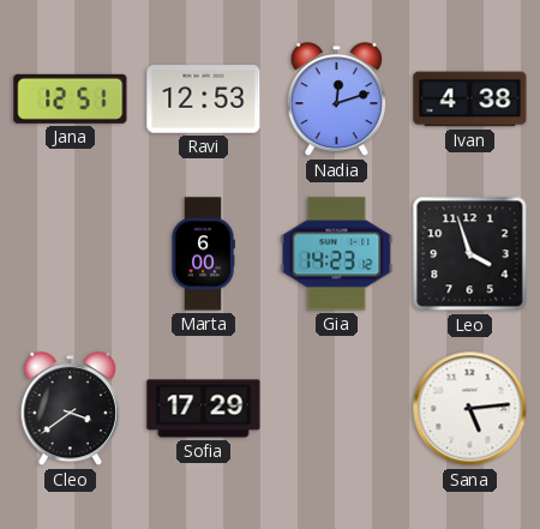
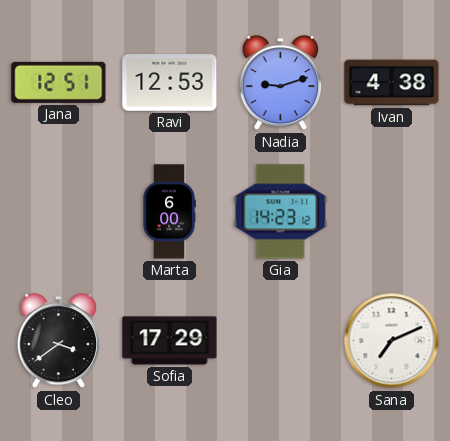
Nadia: 12:12 -> 9:12 (280, 84)
Leo: 3:57 -> none (470, 254)
Sana: 5:14 -> 7:11 (392, 341)
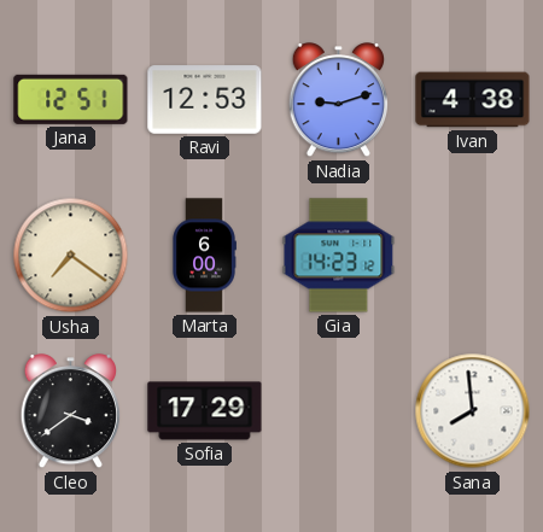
Usha: none -> 7:21 (71, 256)
Sana: 7:11 -> 7:59 (473, 411)
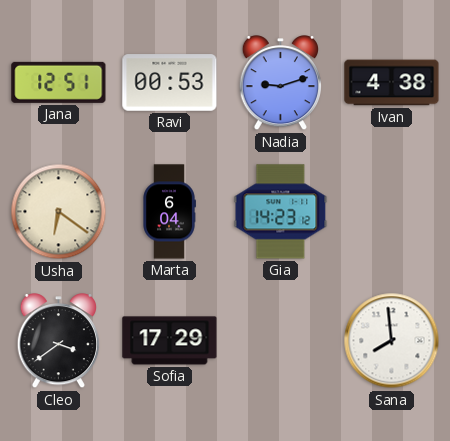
Ravi: 12:53 -> 00:53 (170, 83)
Usha: 7:21 -> 6:21 (59, 212)
Marta: 6:00 -> 6:04 (169, 212)
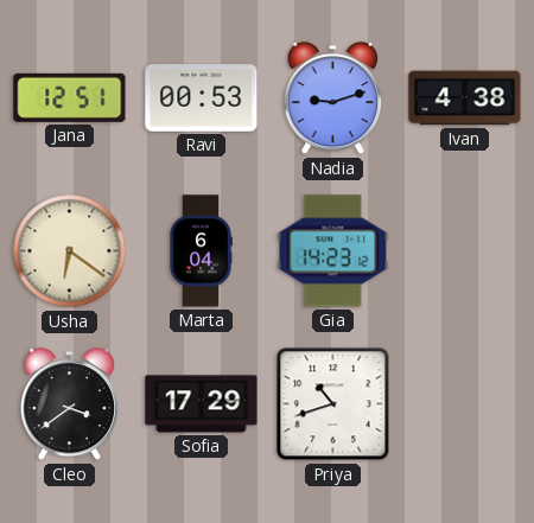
Priya: none -> 10:42 (333, 404)
Sana: 7:59 -> none (392, 341)
